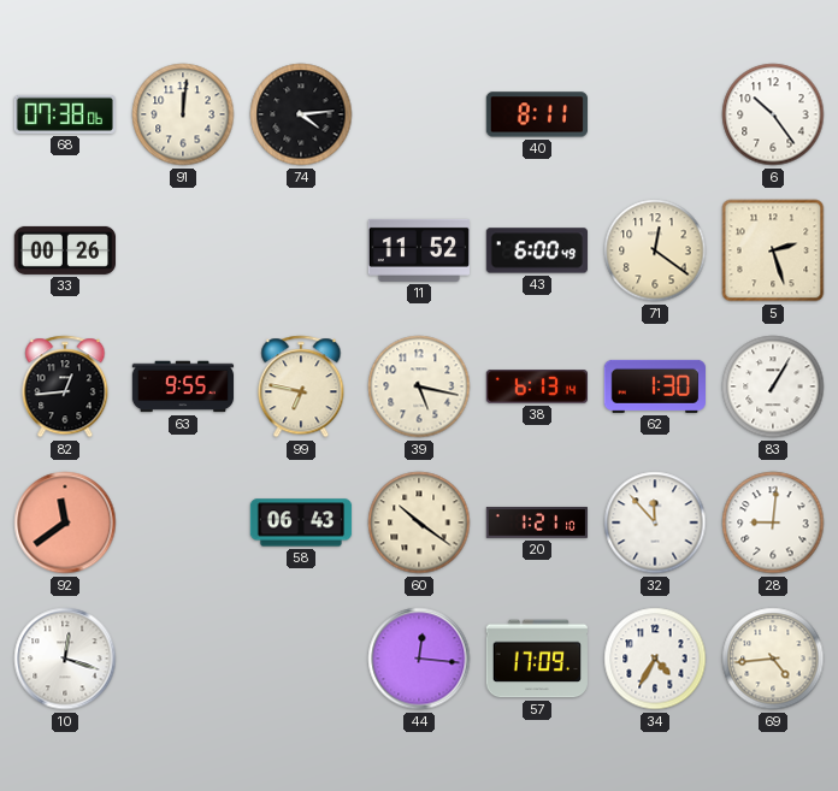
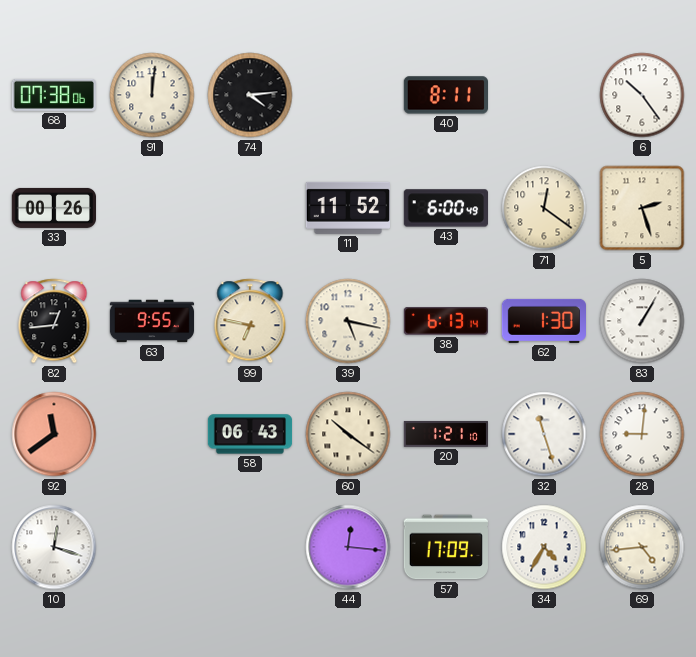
32: 11:53 -> 11:27 (544, 434)
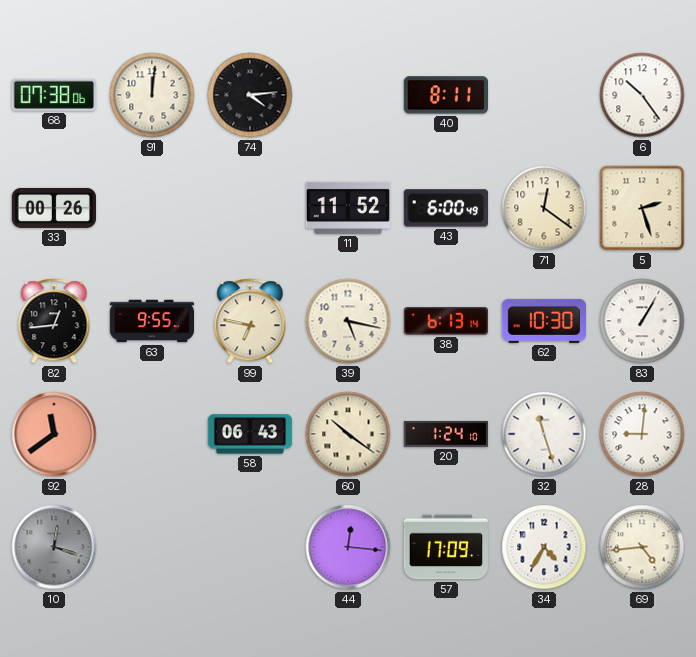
62: 1:30 -> 10:30 (543, 321)
20: 1:21 -> 1:24 (445, 434)
10 dial: white -> grey (54, 547)
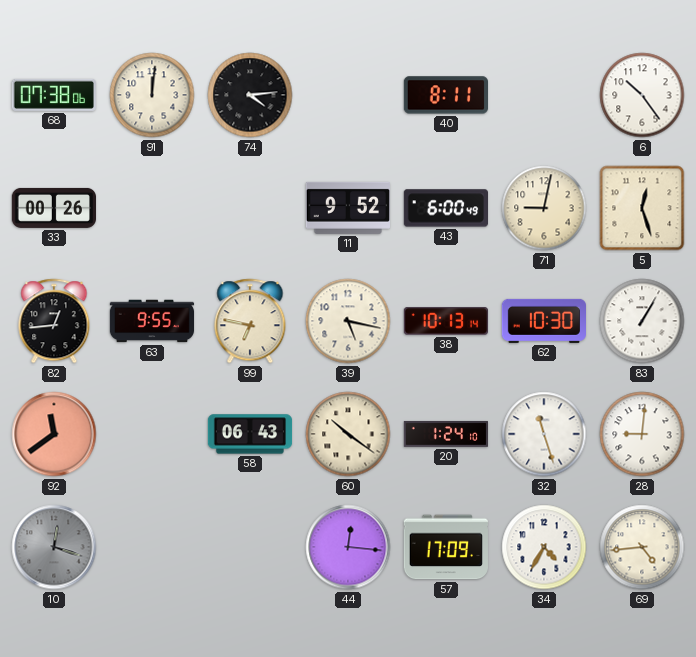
11: 11:52 -> 9:52 (347, 208)
71: 12:21 -> 9:02 (544, 208)
5: 2:27 -> 12:27 (642, 208)
38: 6:13 -> 10:13 (445, 321)
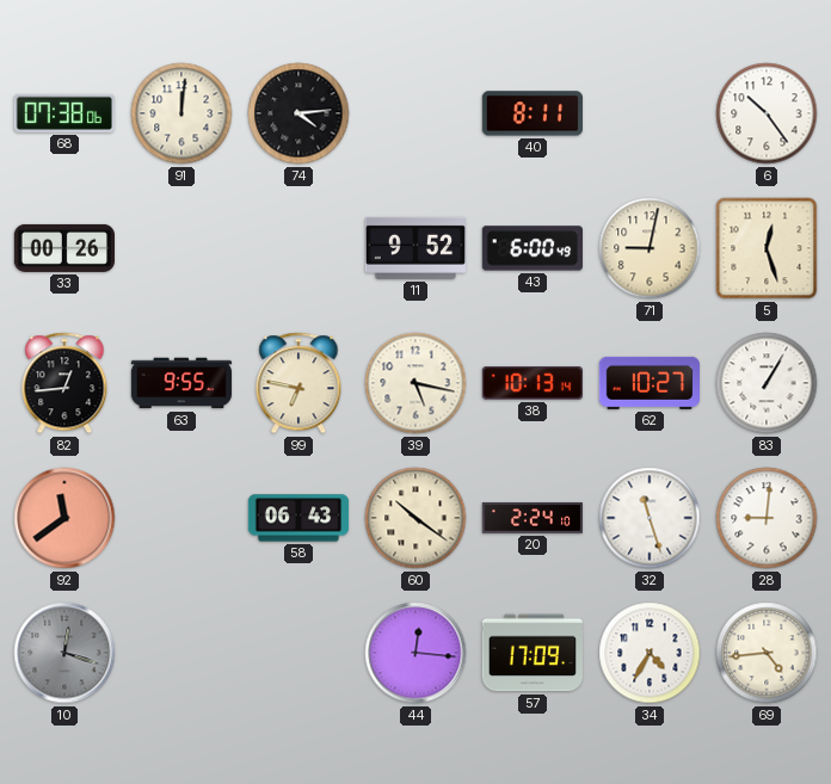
62: 10:30 -> 10:27 (648, 383)
20: 1:24 -> 2:24 (531, 518)
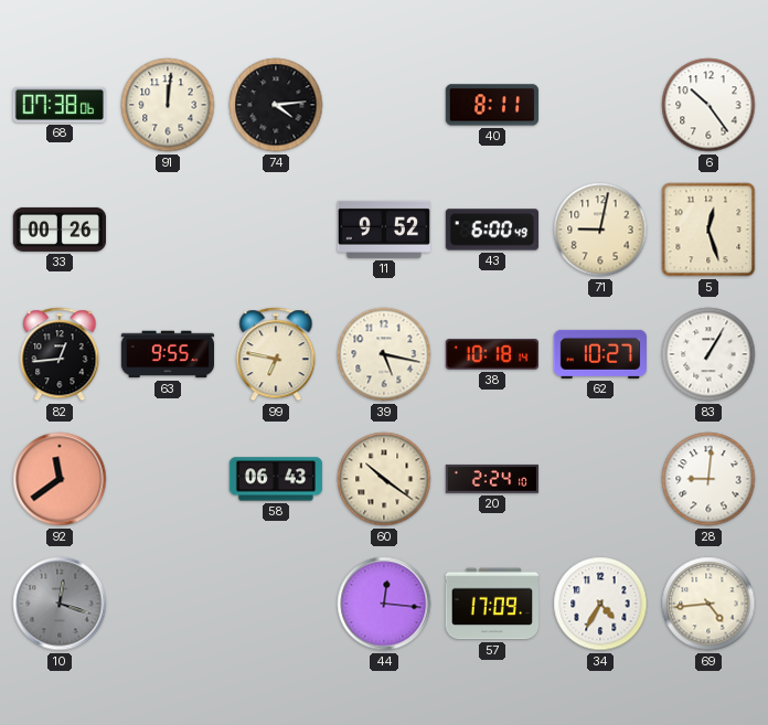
38: 10:13 -> 10:18 (491, 354)
32: 11:27 -> none (650, 518)
